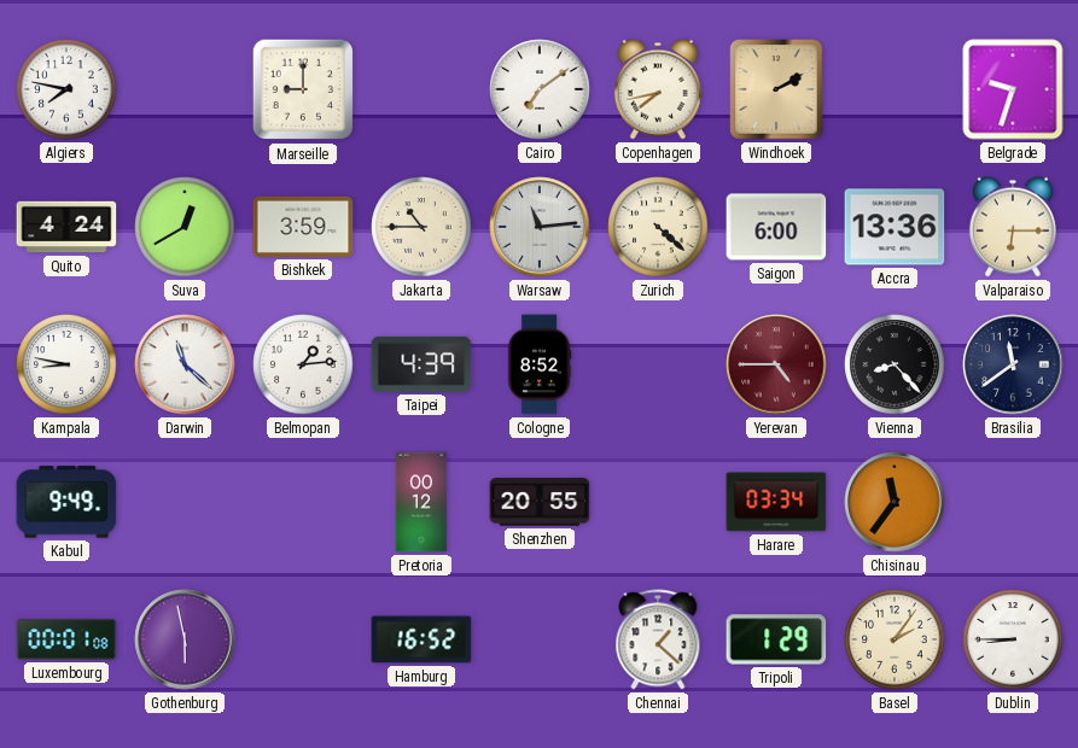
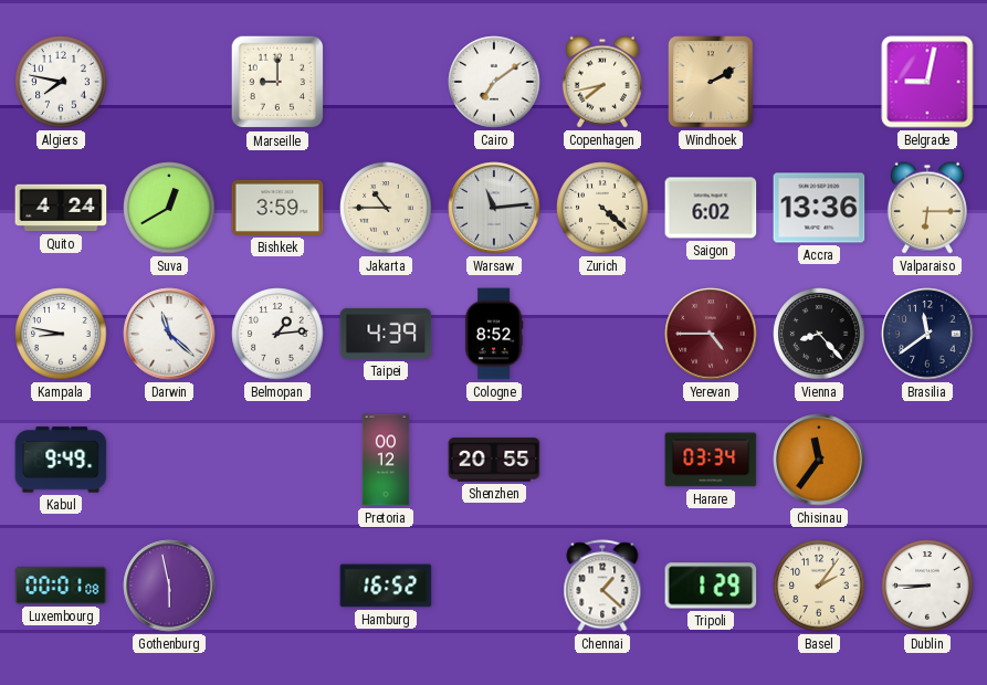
Belgrade: 9:33 -> 9:02 (927, 82)
Saigon: 6:00 -> 6:02 (711, 208)
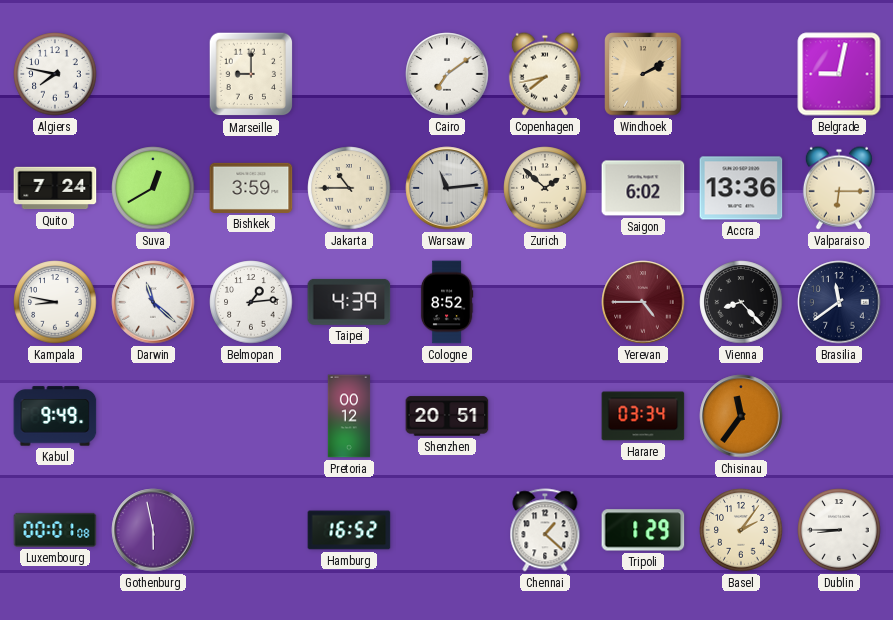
Quito: 4:24 -> 7:24 (55, 188)
Zurich: 4:22 -> 1:52 (545, 188)
Shenzhen: 20:55 -> 20:51 (447, 416)
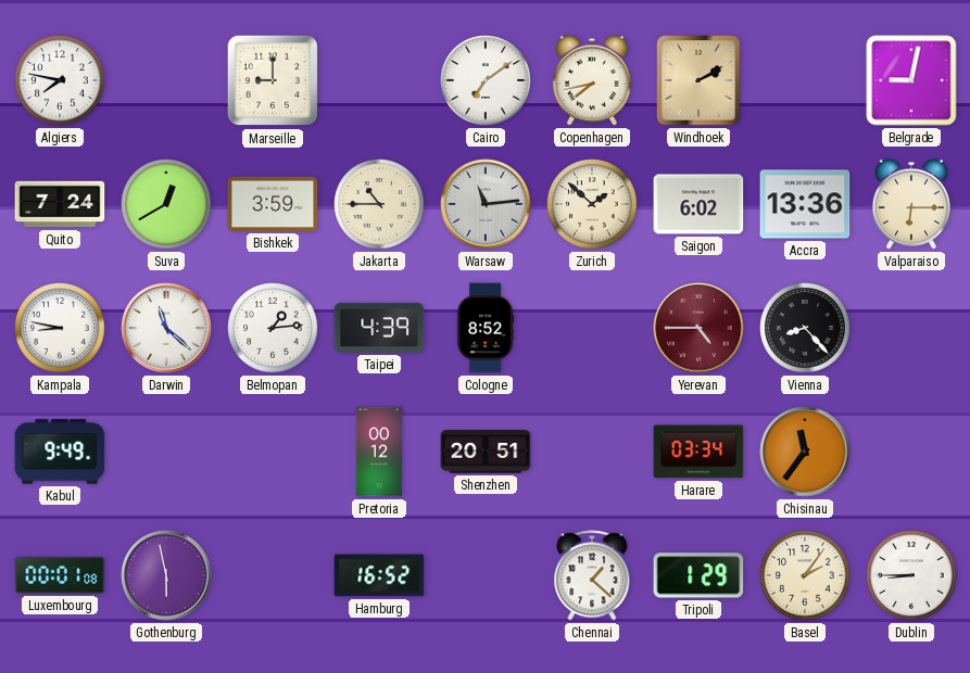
Brasilia: 11:39 -> none (839, 302)
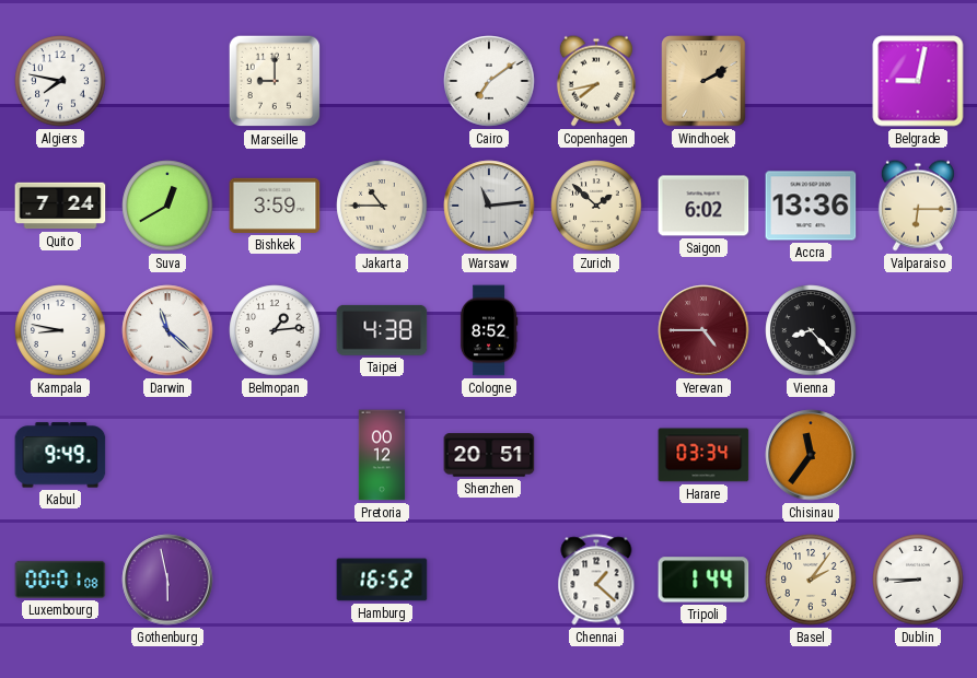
Taipei: 4:39 -> 4:38 (382, 330)
Tripoli: 1:29 -> 1:44 (703, 580)
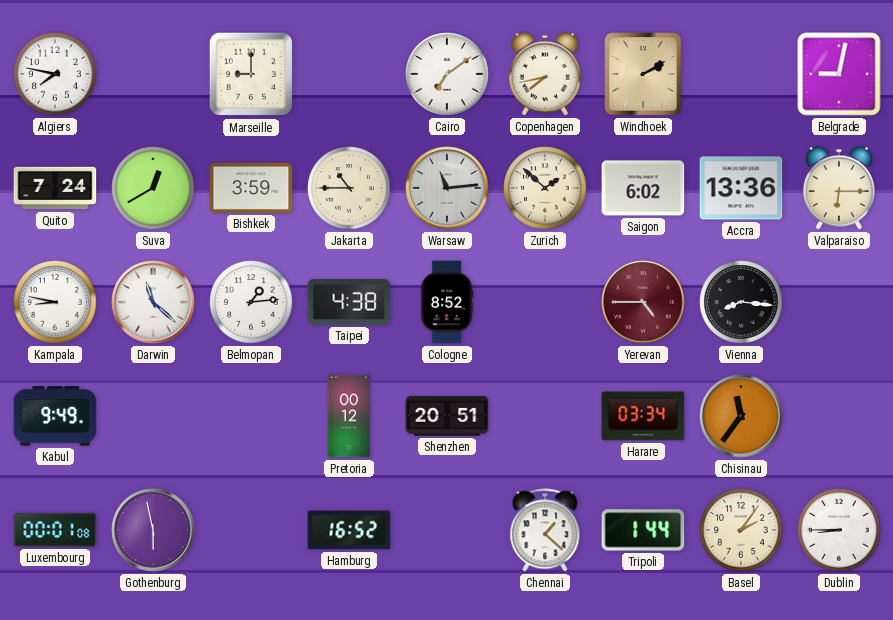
Vienna: 8:23 -> 8:16 (741, 302)
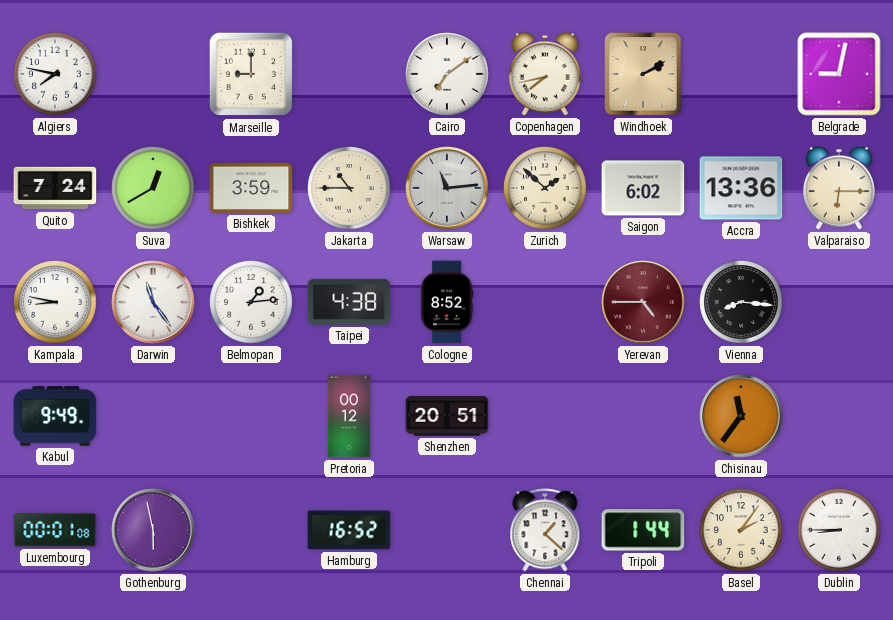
Darwin: 11:22 -> 11:24 (153, 302)
Harare: 03:34 -> none (643, 416)
